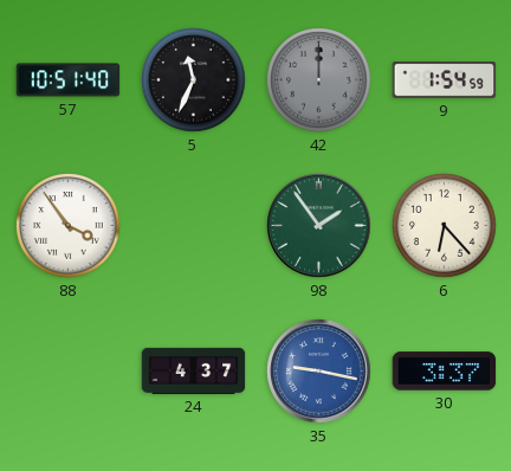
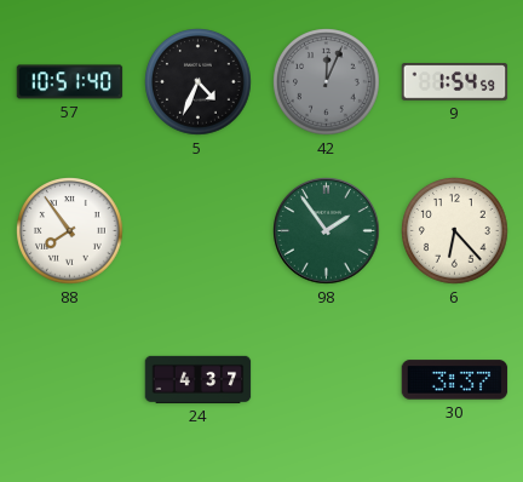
5: 11:34 -> 4:34 (199, 82)
42: 12:00 -> 12:04 (327, 82)
88: 3:54 -> 7:54 (70, 231)
35: 9:17 -> none (319, 372)
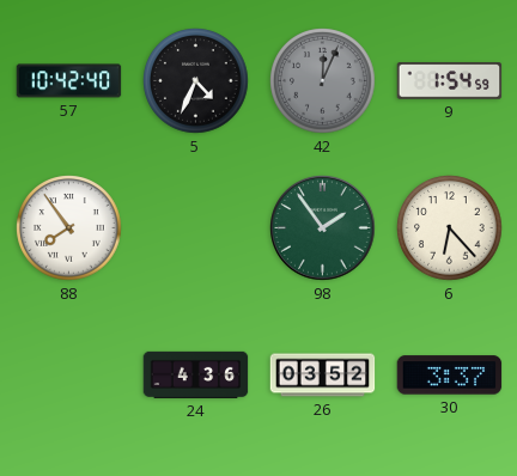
57: 10:51 -> 10:42 (69, 81)
24: 4:37 -> 4:36 (196, 374)
26: none -> 03:52 (323, 376)
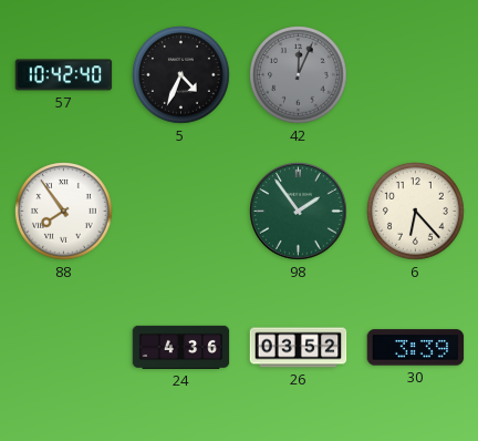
9: 1:54 -> none (450, 81)
30: 3:37 -> 3:39 (416, 348)
